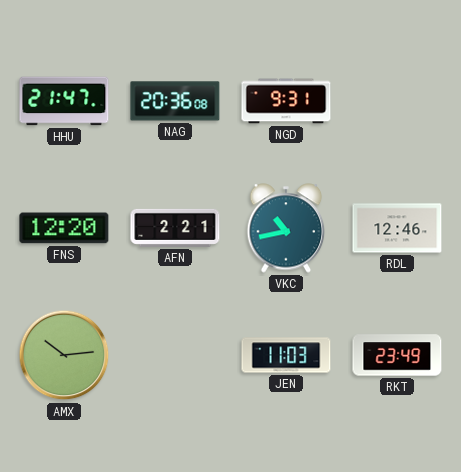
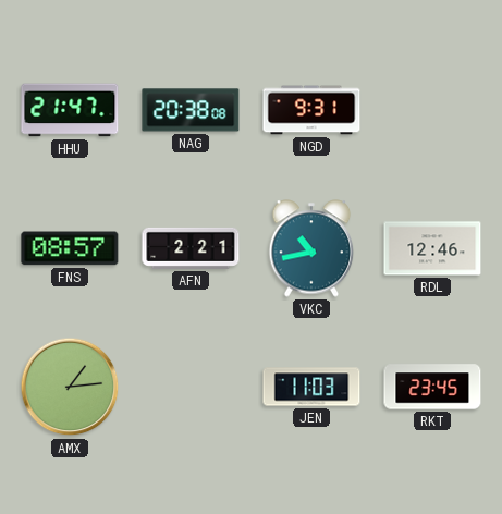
NAG: 20:36 -> 20:38 (191, 110)
FNS: 12:20 -> 08:57 (70, 248)
AMX: 10:14 -> 1:14 (70, 387)
RKT: 23:49 -> 23:45 (432, 387)
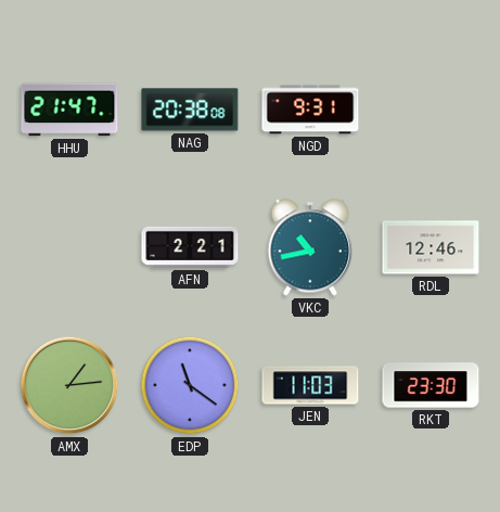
FNS: 08:57 -> none (70, 248)
EDP: none -> 11:21 (190, 385)
RKT: 23:45 -> 23:30 (431, 385)
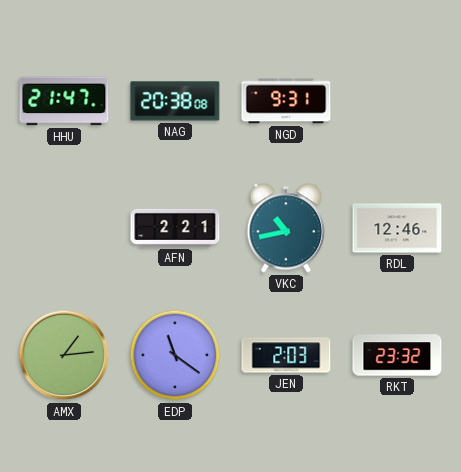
JEN: 11:03 -> 2:03 (286, 355)
RKT: 23:30 -> 23:32 (397, 355)
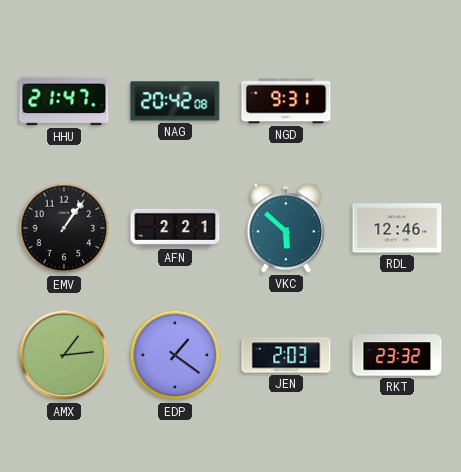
NAG: 20:38 -> 20:42 (175, 101)
EMV: none -> 1:06 (64, 228)
VKC: 10:43 -> 5:52 (286, 228)
EDP: 11:21 -> 1:21 (175, 355)
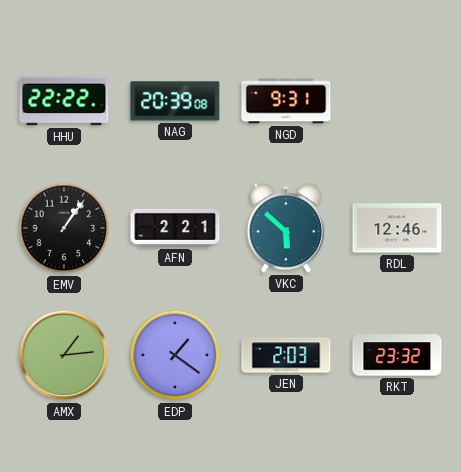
HHU: 21:47 -> 22:22 (64, 101)
NAG: 20:42 -> 20:39 (175, 101)
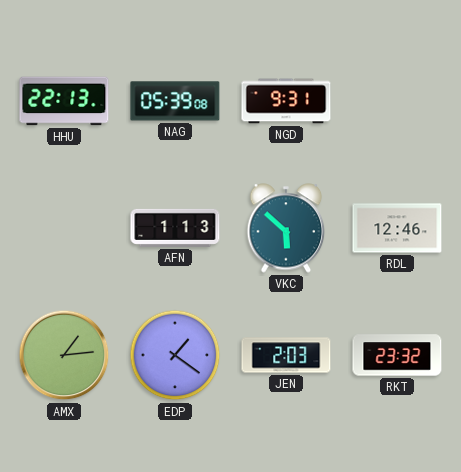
HHU: 22:22 -> 22:13 (64, 101)
NAG: 20:39 -> 05:39 (175, 101)
EMV: 1:06 -> none (64, 228)
AFN: 2:21 -> 1:13 (175, 228)
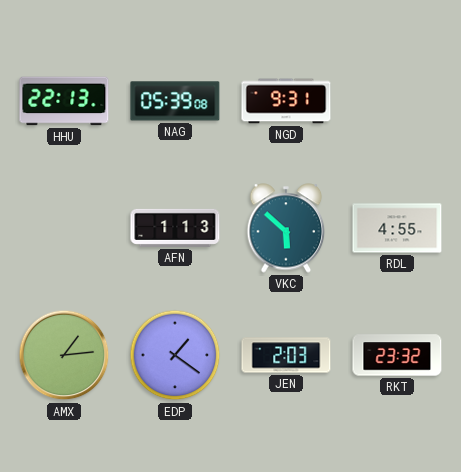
RDL: 12:46 -> 4:55 (397, 228)
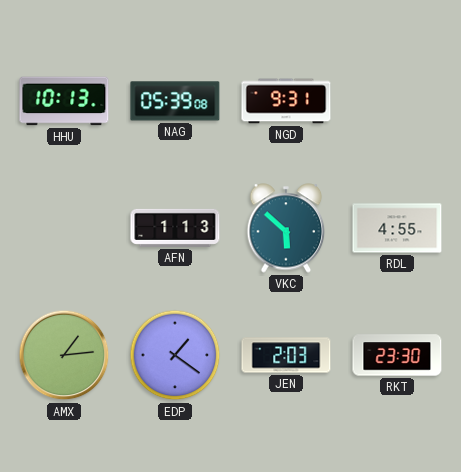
HHU: 22:13 -> 10:13 (64, 101)
RKT: 23:32 -> 23:30 (397, 355)
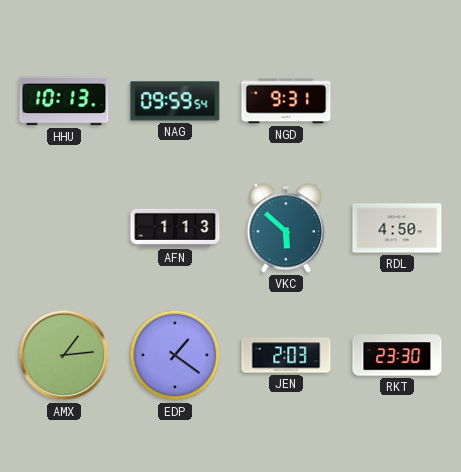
NAG: 05:39 -> 09:59 (175, 101)
RDL: 4:55 -> 4:50 (397, 228)
